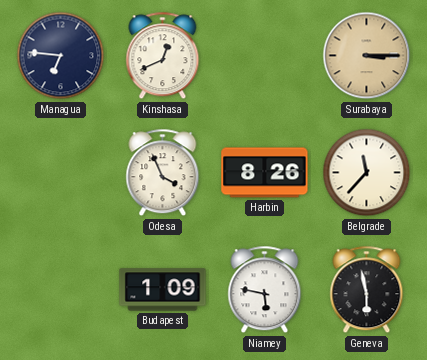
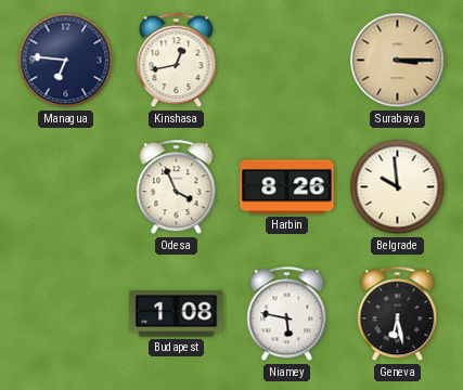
Kinshasa: 12:41 -> 12:43 (177, 61)
Belgrade: 11:37 -> 9:59 (398, 187)
Budapest: 1:09 -> 1:08 (177, 314)
Geneva: 5:58 -> 6:28 (398, 314)
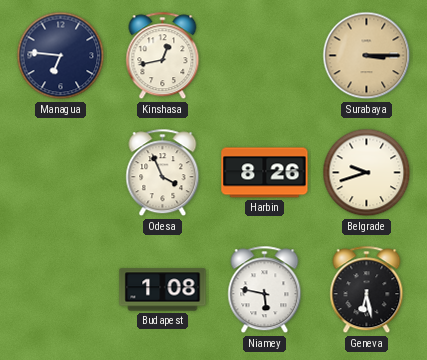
Belgrade: 9:59 -> 9:42 (367, 173)
